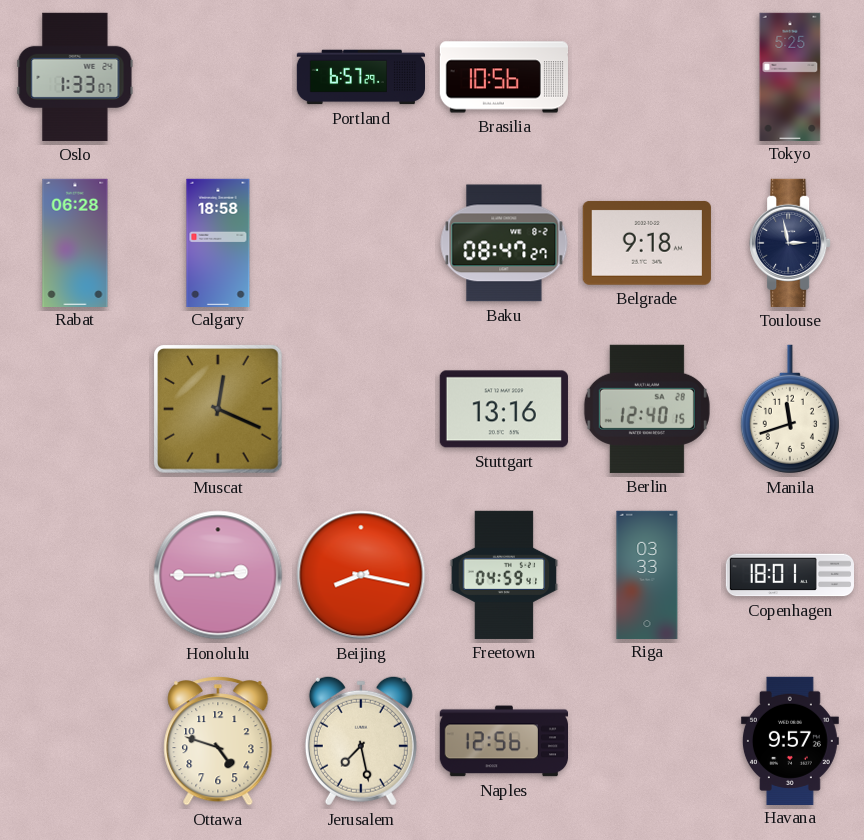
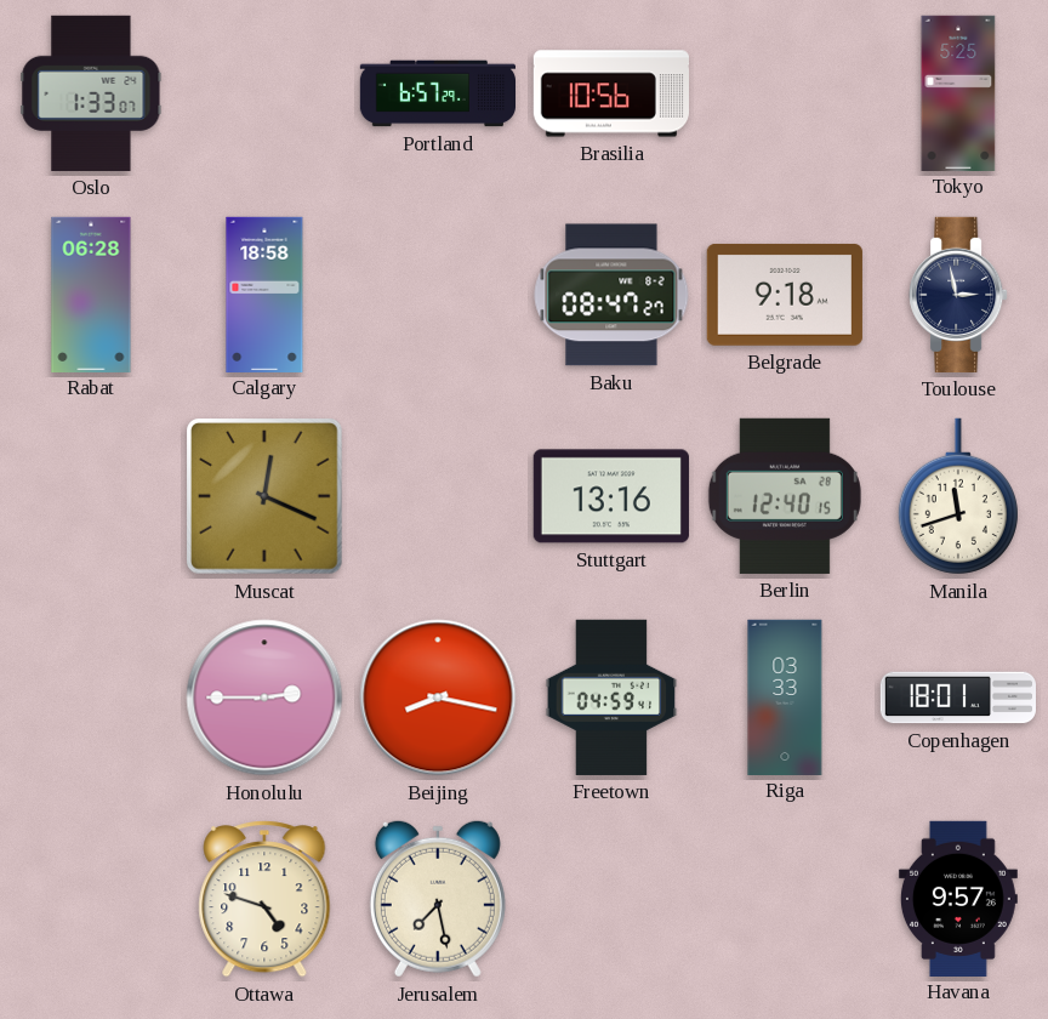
Naples: 12:56 -> none (503, 741)
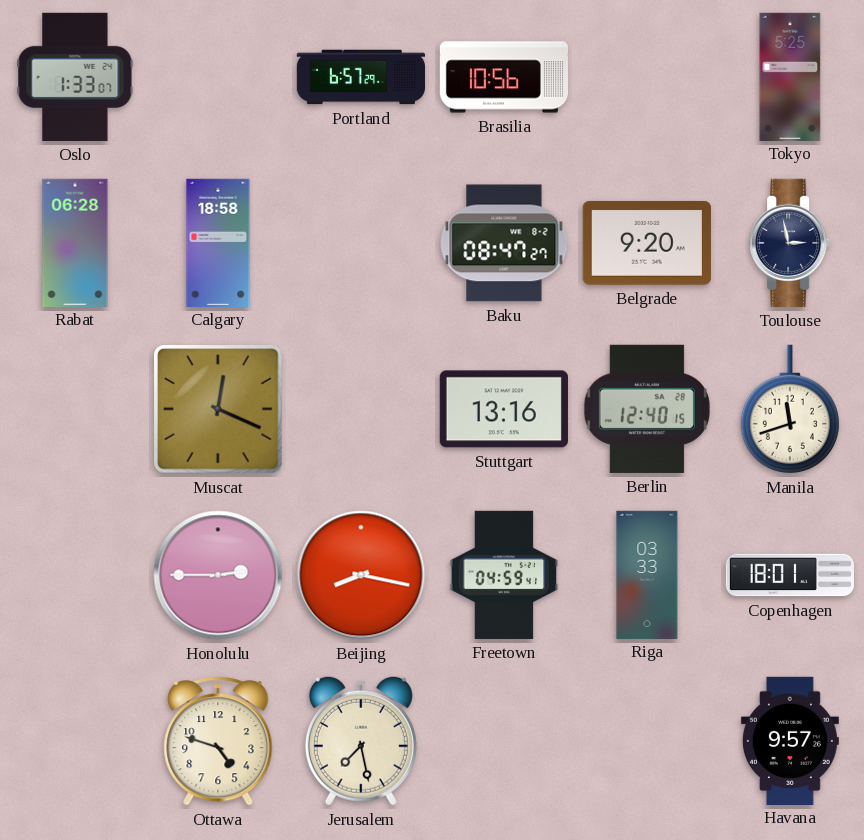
Belgrade: 9:18 -> 9:20 (647, 243)
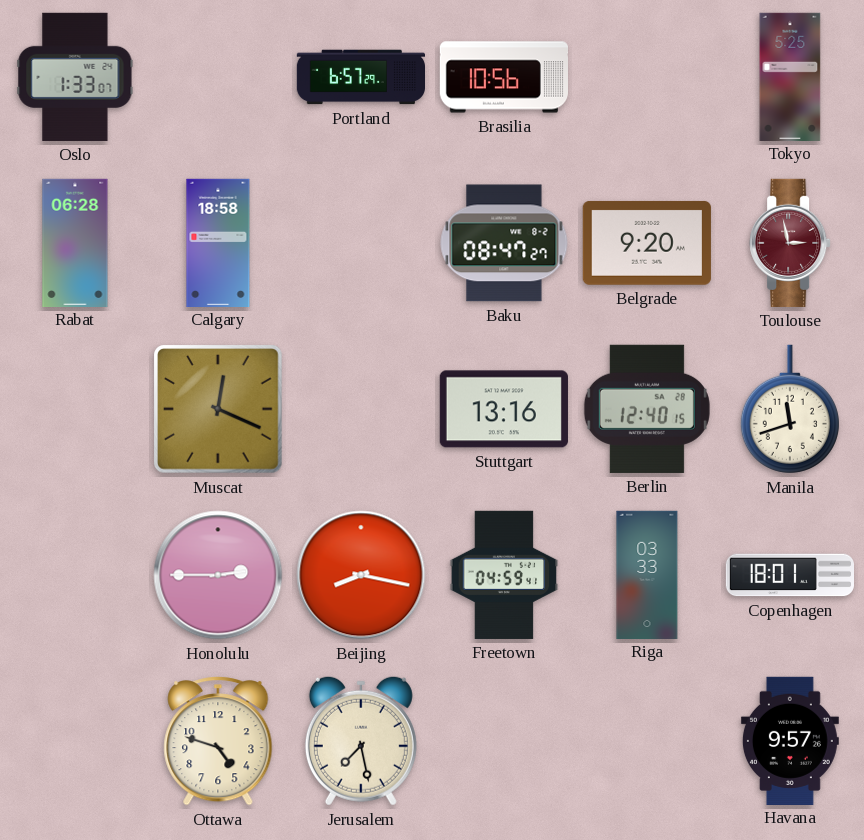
Toulouse dial: navy -> burgundy (790, 243)
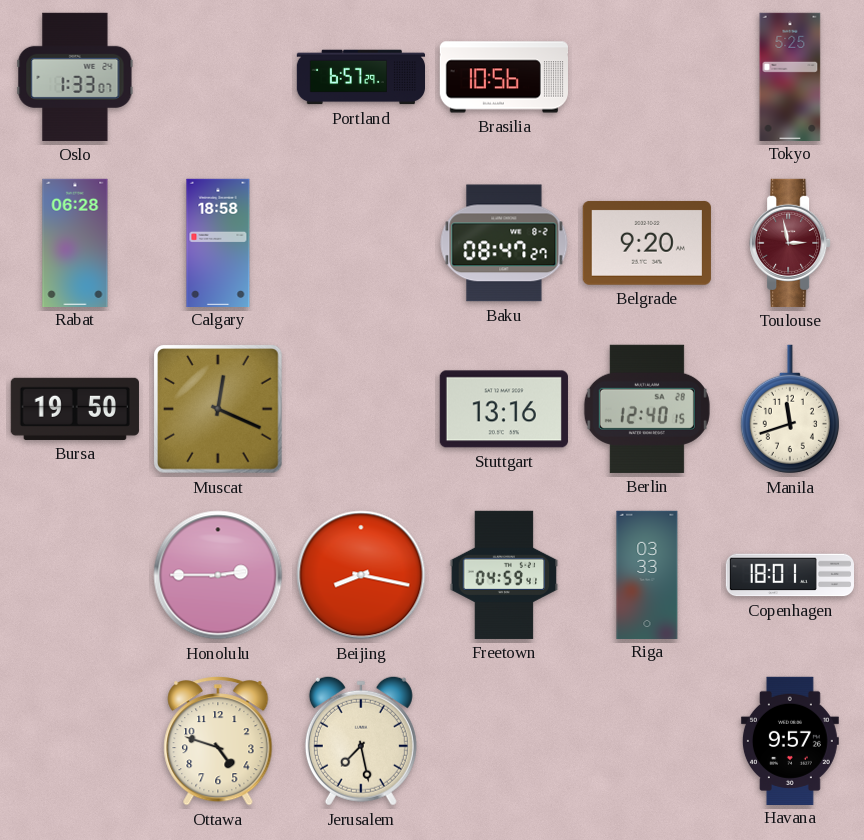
Bursa: none -> 19:50 (75, 409)
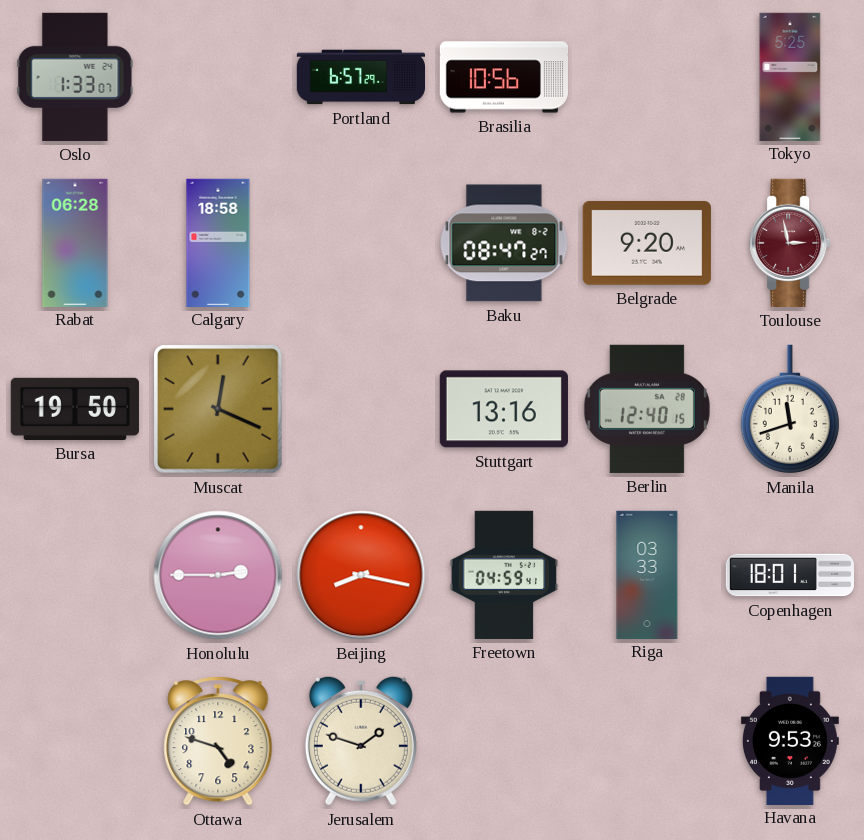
Jerusalem: 7:28 -> 1:48 (361, 741)
Havana: 9:57 -> 9:53 (790, 740)
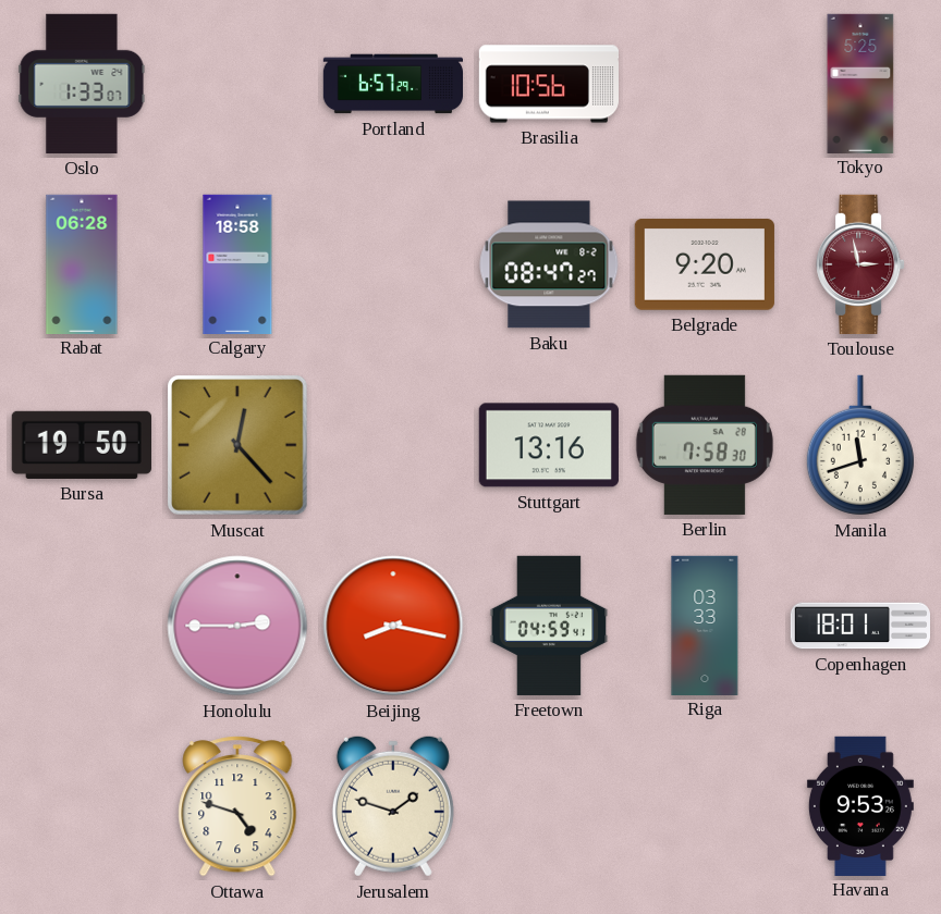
Muscat: 12:19 -> 12:23 (239, 446)
Berlin: 12:40 -> 7:58 (705, 445)
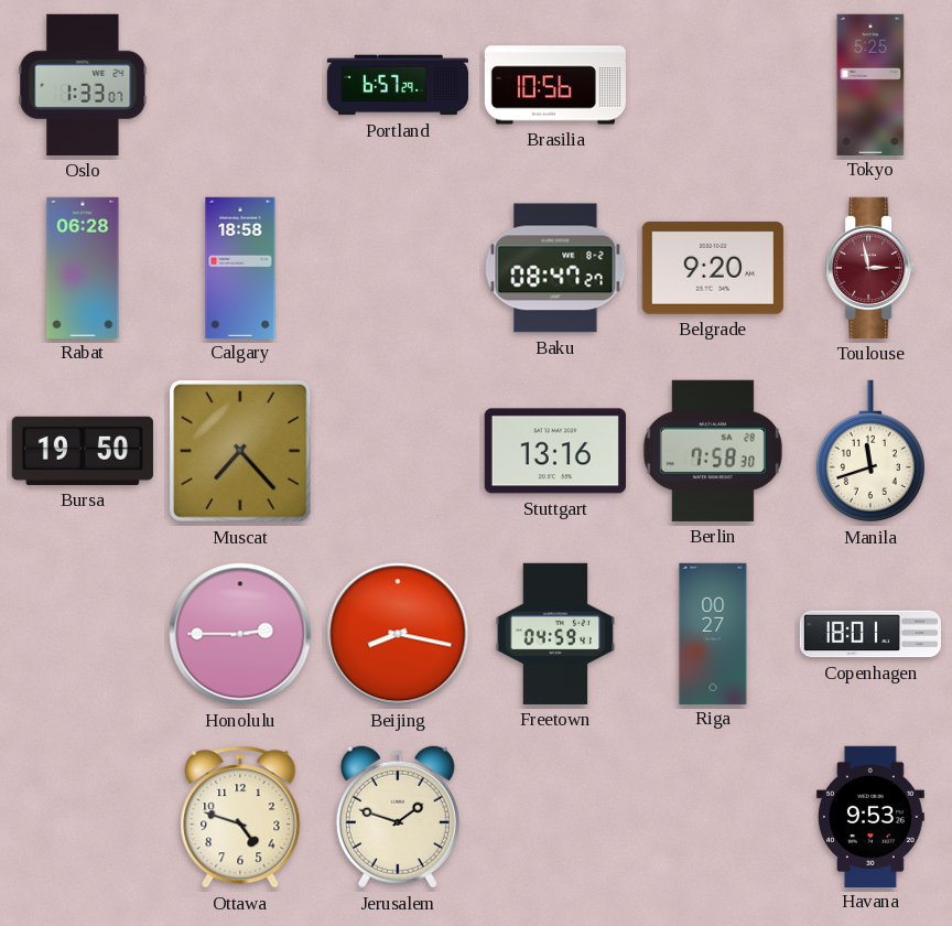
Muscat: 12:23 -> 7:23 (241, 452)
Riga: 03:33 -> 00:27 (713, 633)
